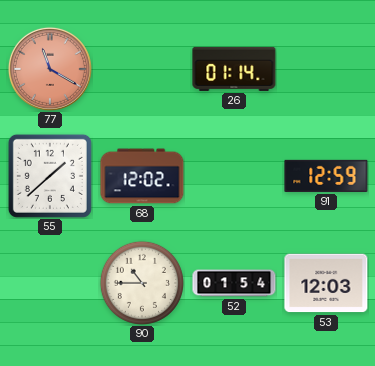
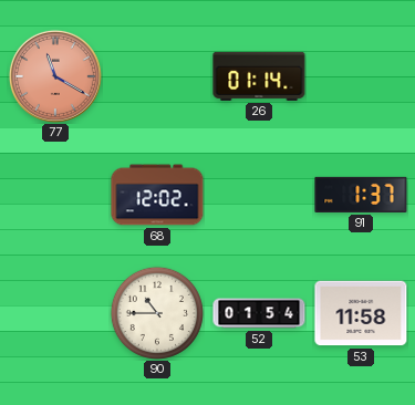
55: 1:38 -> none (50, 176)
91: 12:59 -> 1:37 (361, 195)
53: 12:03 -> 11:58 (361, 313)
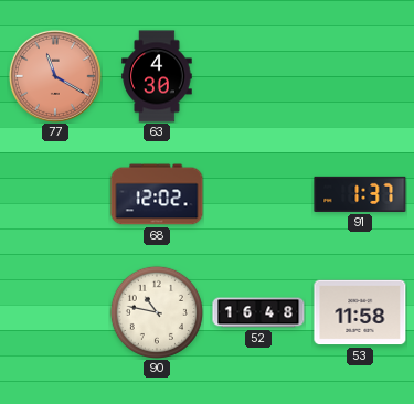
63: none -> 4:30 (157, 76)
26: 01:14 -> none (259, 76)
90: 10:45 -> 10:47 (157, 312)
52: 01:54 -> 16:48 (258, 312)
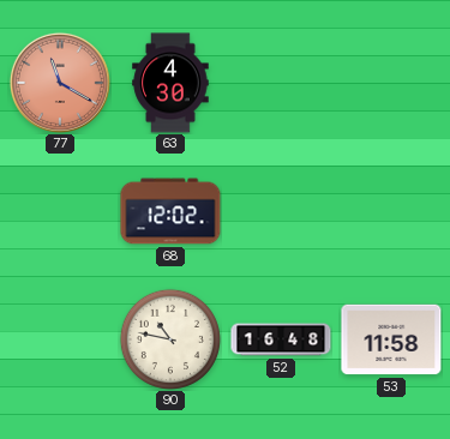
91: 1:37 -> none (360, 194)
